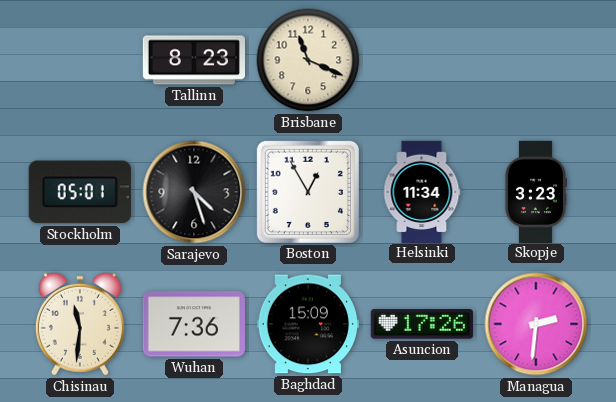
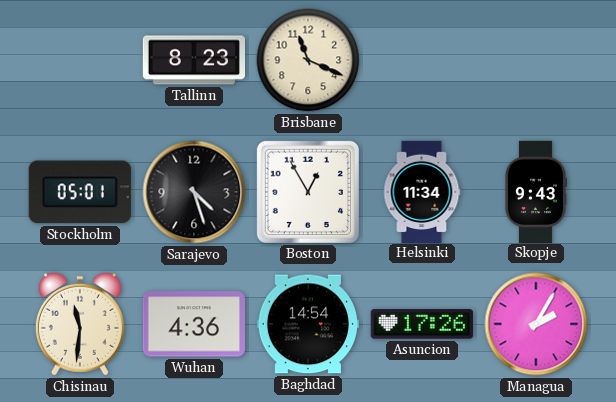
Skopje: 3:23 -> 9:43 (535, 191)
Wuhan: 7:36 -> 4:36 (194, 324)
Baghdad: 15:09 -> 14:54 (308, 324)
Managua: 2:31 -> 2:05 (536, 324)
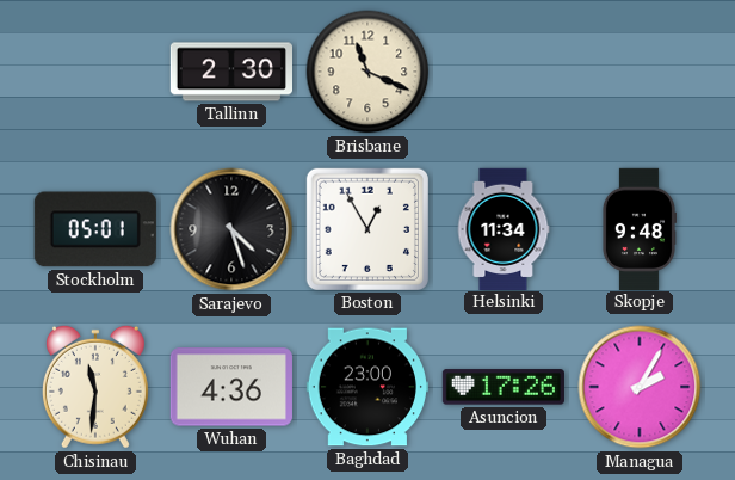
Tallinn: 8:23 -> 2:30 (230, 72)
Skopje: 9:43 -> 9:48 (638, 228)
Baghdad: 14:54 -> 23:00 (367, 387)
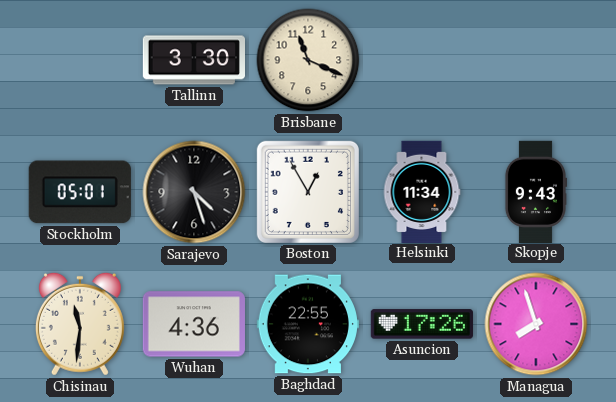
Tallinn: 2:30 -> 3:30 (193, 60)
Skopje: 9:48 -> 9:43 (535, 191)
Baghdad: 23:00 -> 22:55 (308, 324)
Managua: 2:05 -> 7:57 (536, 324)
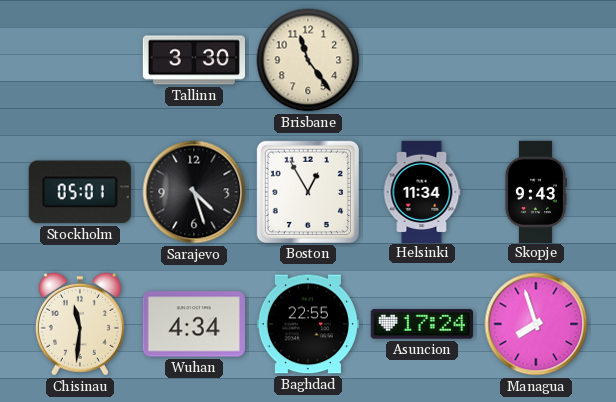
Brisbane: 11:19 -> 11:24 (308, 60)
Wuhan: 4:36 -> 4:34 (194, 324)
Asuncion: 17:26 -> 17:24 (422, 324)
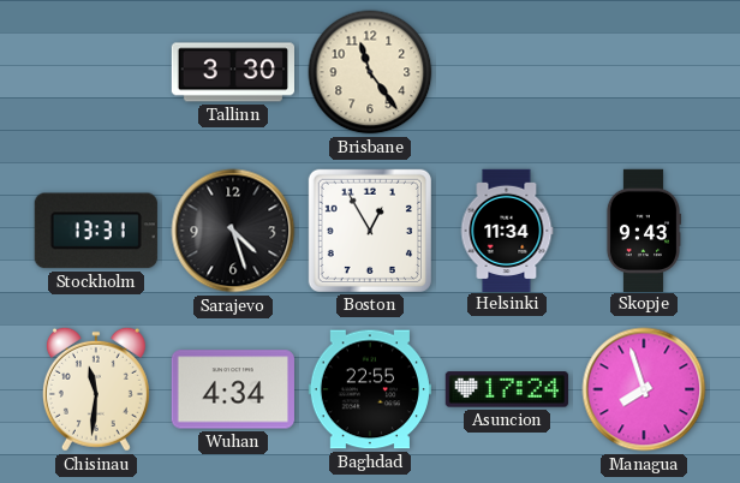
Stockholm: 05:01 -> 13:31 (96, 231)
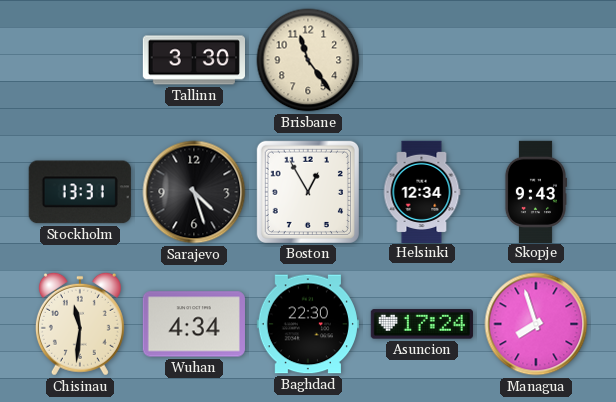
Helsinki: 11:34 -> 12:34 (422, 191)
Baghdad: 22:55 -> 22:30 (308, 324)
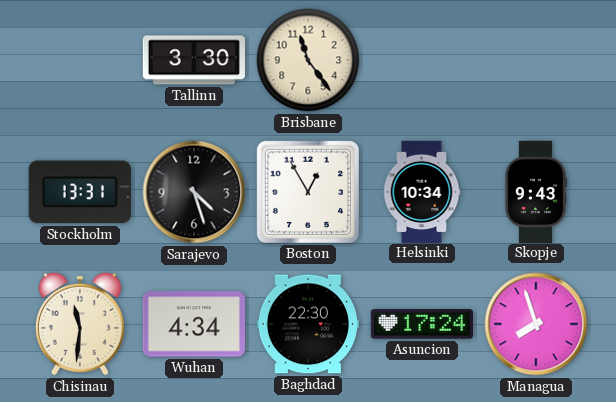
Helsinki: 12:34 -> 10:34 (422, 191)
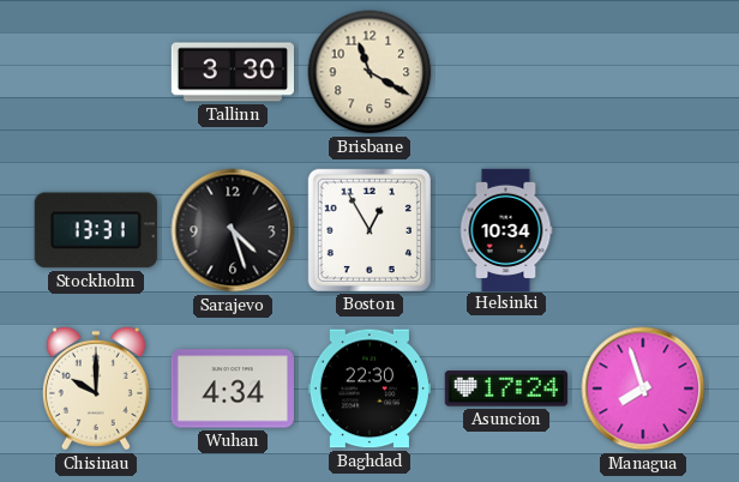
Brisbane: 11:24 -> 11:20 (369, 72)
Skopje: 9:43 -> none (535, 191)
Chisinau: 11:31 -> 10:00 (96, 388)
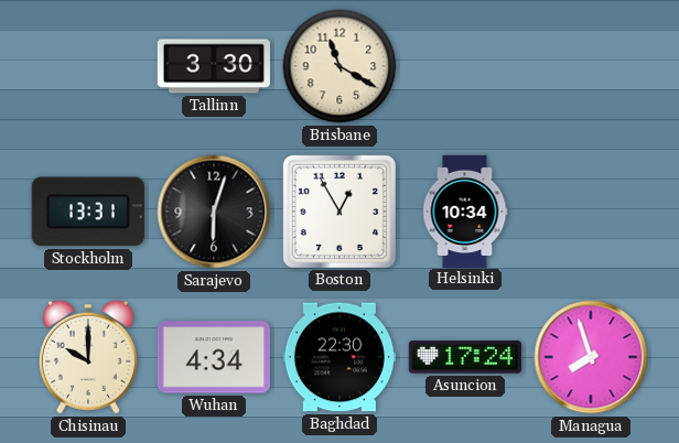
Sarajevo: 4:27 -> 6:03 (214, 212)
